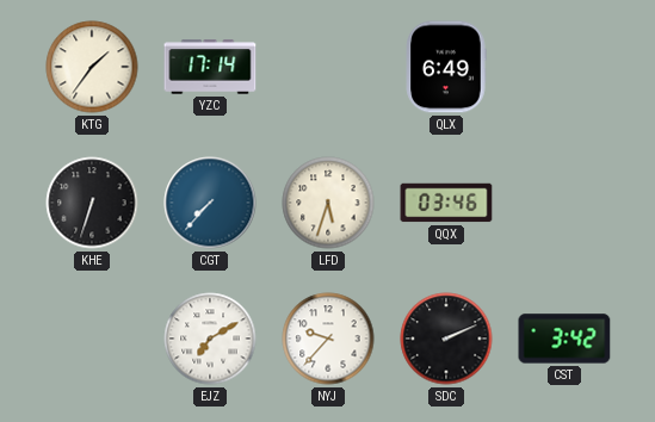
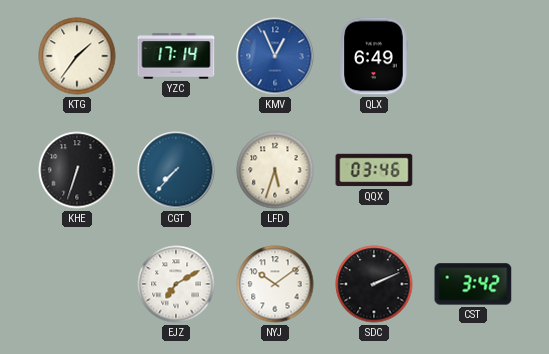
KMV: none -> 12:56 (275, 56)
NYJ: 9:37 -> 10:09 (275, 284)
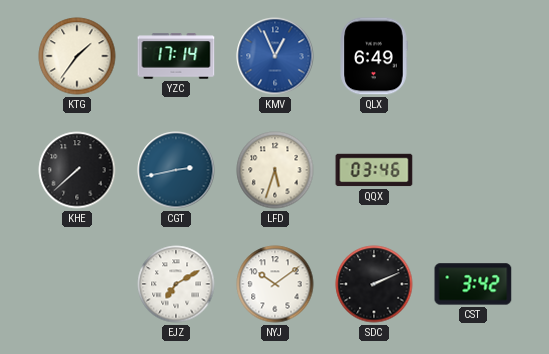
KHE: 6:33 -> 7:38 (77, 170)
CGT: 7:37 -> 2:43 (176, 170)
